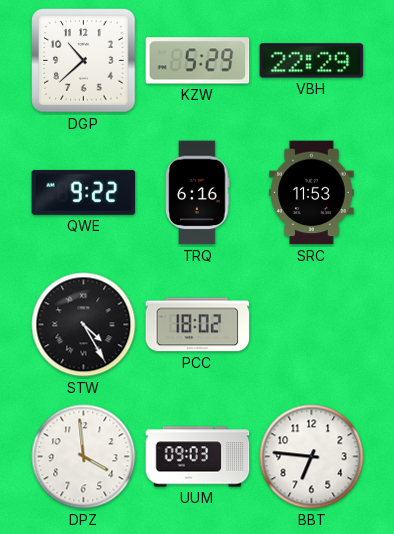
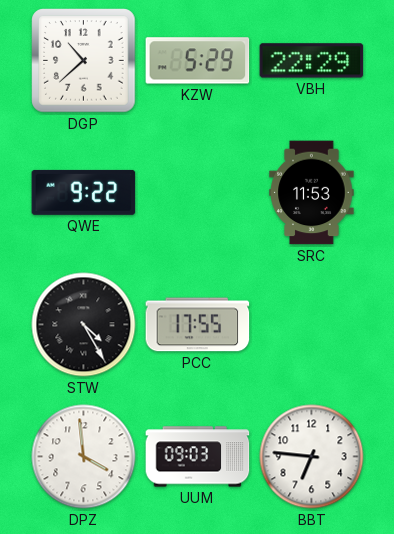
TRQ: 6:16 -> none (198, 193)
PCC: 18:02 -> 17:55 (198, 325)
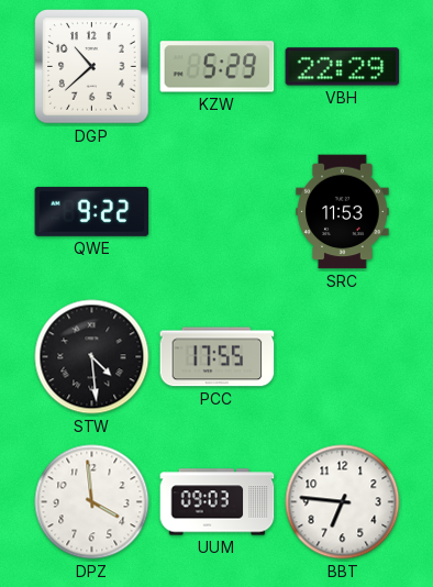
STW: 4:25 -> 4:29 (92, 357)
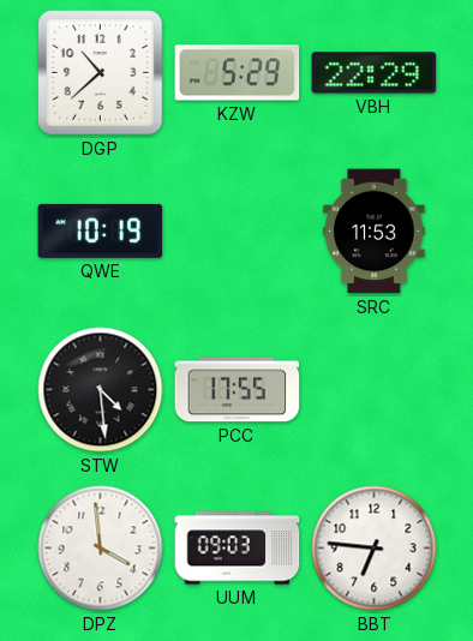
QWE: 9:22 -> 10:19 (101, 230)
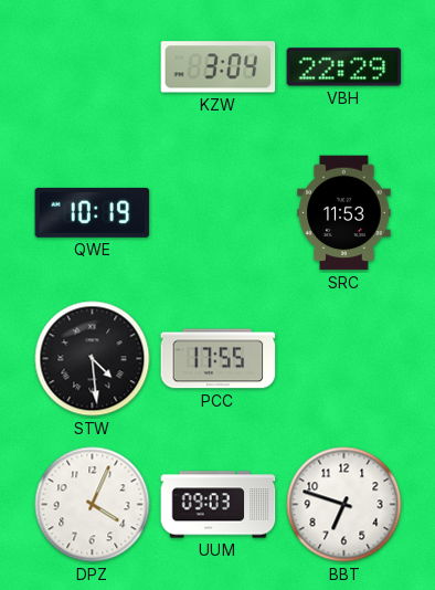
DGP: 10:38 -> none (101, 73)
KZW: 5:29 -> 3:04 (219, 67)
DPZ: 3:59 -> 4:04 (93, 505)
BBT: 6:46 -> 6:48 (344, 505)
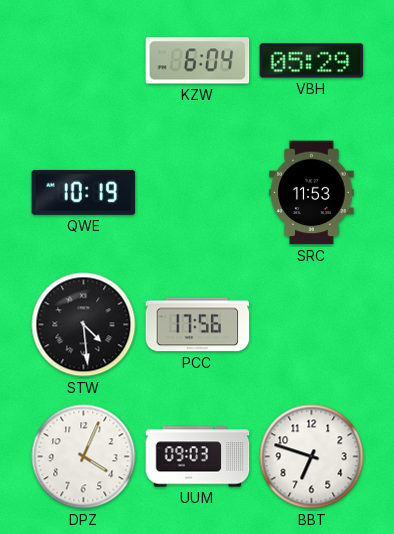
KZW: 3:04 -> 6:04 (198, 61)
VBH: 22:29 -> 05:29 (312, 61)
PCC: 17:55 -> 17:56 (198, 325)
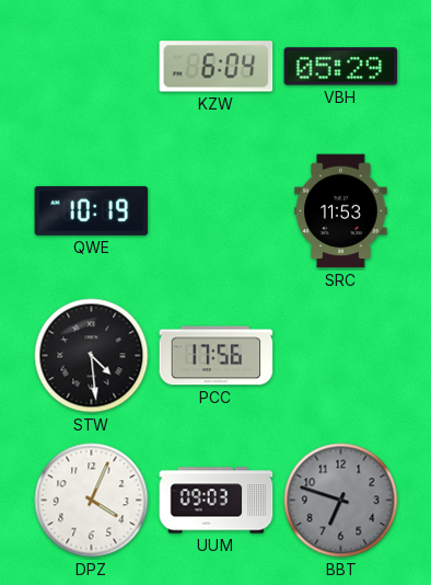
BBT dial: white -> grey (341, 501)
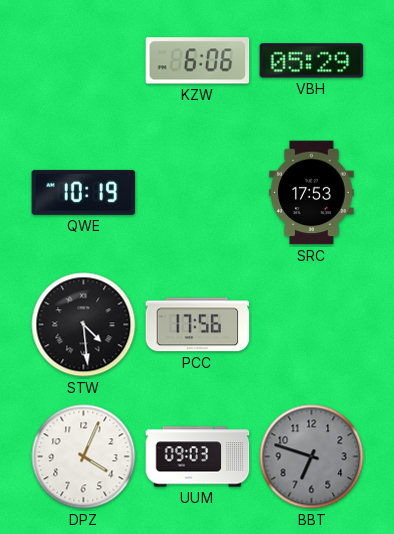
KZW: 6:04 -> 6:06 (198, 61)
SRC: 11:53 -> 17:53 (312, 193)
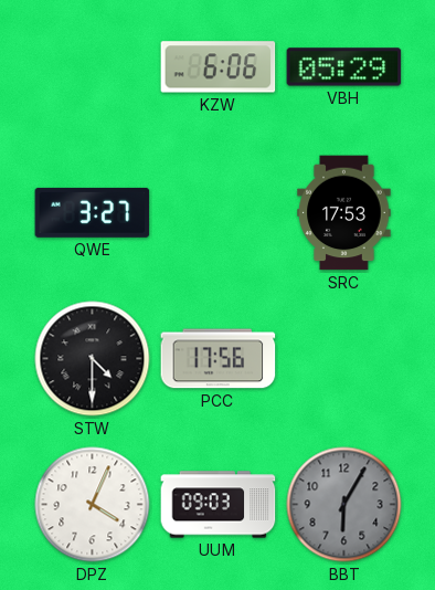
QWE: 10:19 -> 3:27 (93, 212)
STW: 4:29 -> 4:30 (93, 359)
BBT: 6:48 -> 6:05 (344, 505)
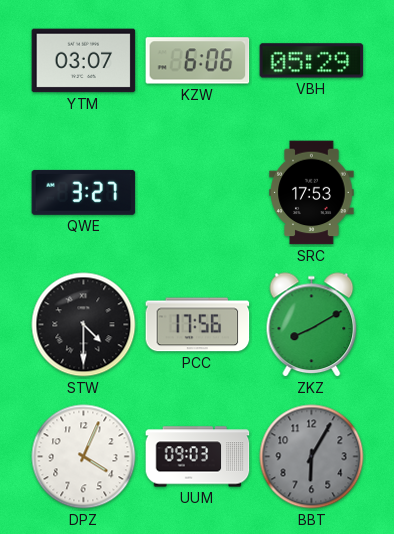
YTM: none -> 03:07 (84, 61)
ZKZ: none -> 8:10 (312, 325)
